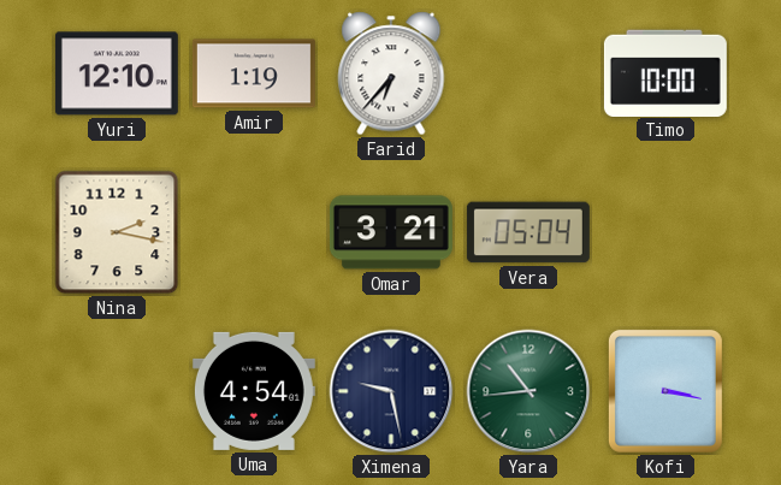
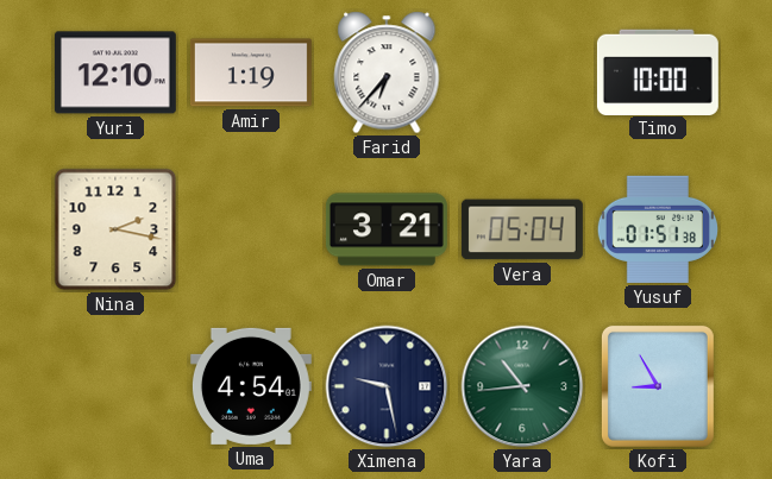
Yusuf: none -> 01:51 (657, 229)
Kofi: 3:17 -> 8:55 (658, 386)
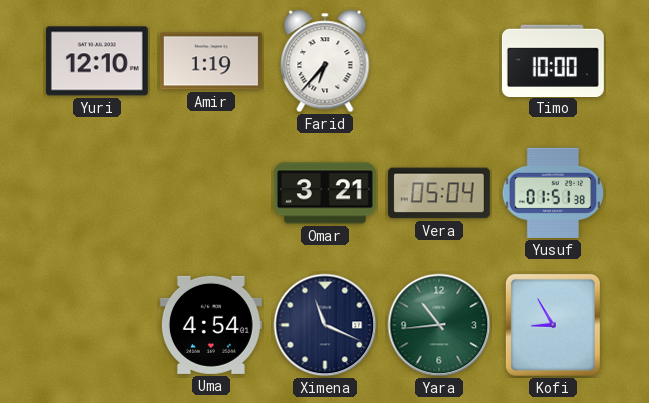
Nina: 2:17 -> none (115, 229)
Ximena: 9:28 -> 11:19 (325, 325)
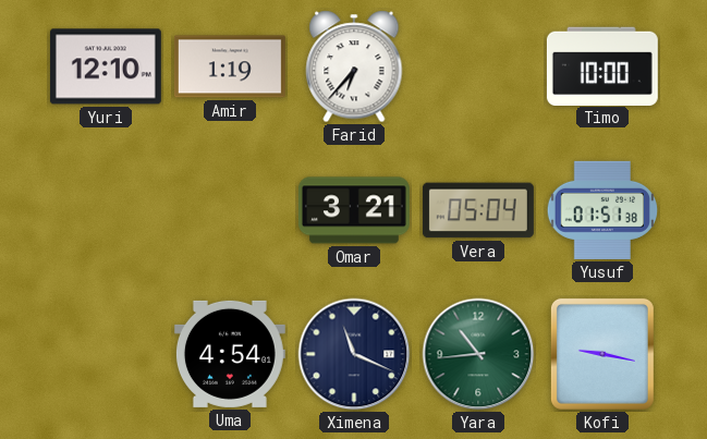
Kofi: 8:55 -> 9:17 (602, 354)
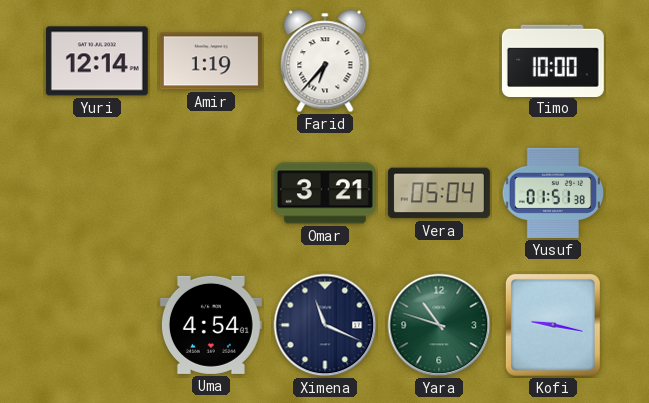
Yuri: 12:10 -> 12:14 (97, 61)
Yara: 10:44 -> 10:48 (439, 325)
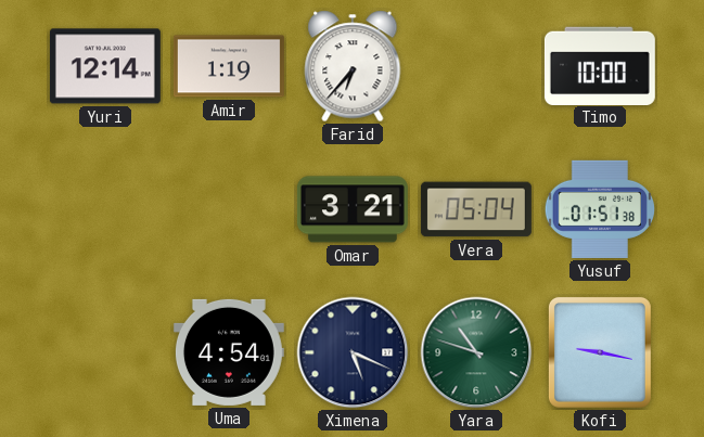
Ximena: 11:19 -> 5:19 (353, 352)
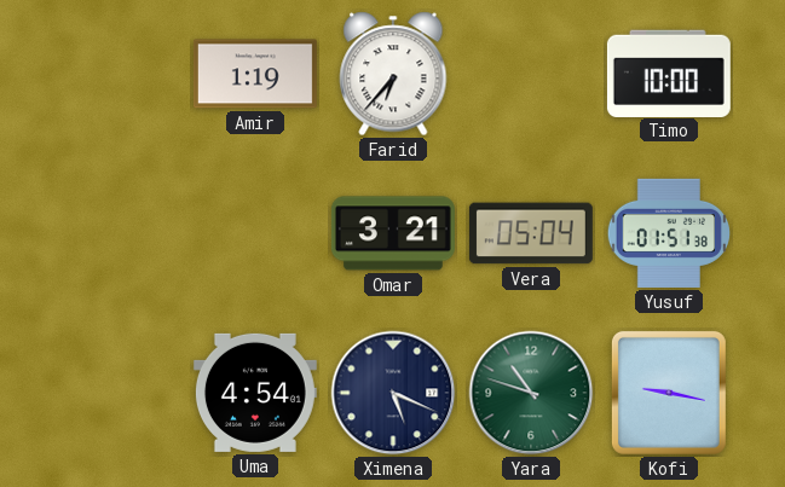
Yuri: 12:14 -> none (105, 66)
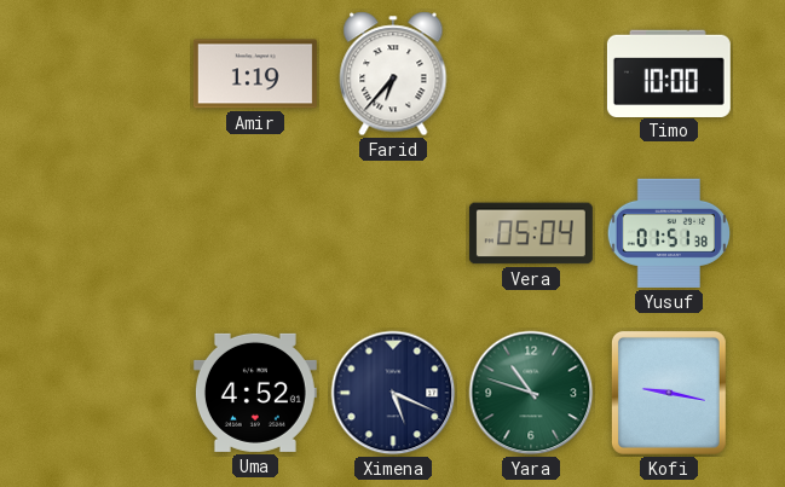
Omar: 3:21 -> none (393, 233)
Uma: 4:54 -> 4:52 (255, 393)
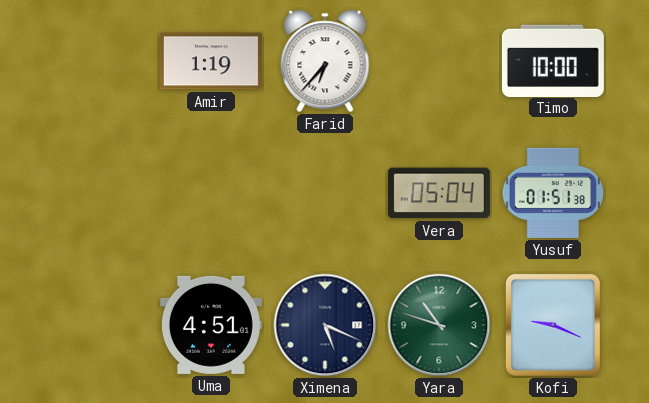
Uma: 4:52 -> 4:51 (211, 325)
Kofi: 9:17 -> 9:19 (553, 325)
